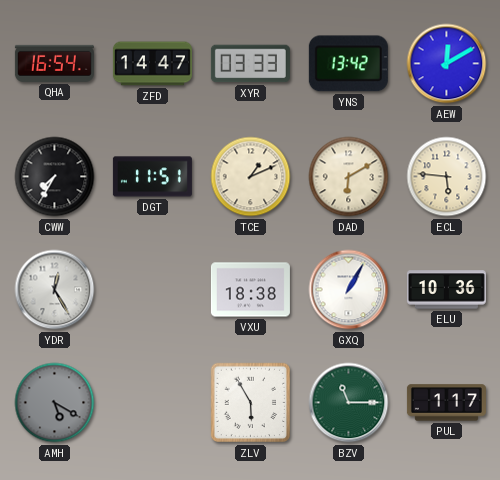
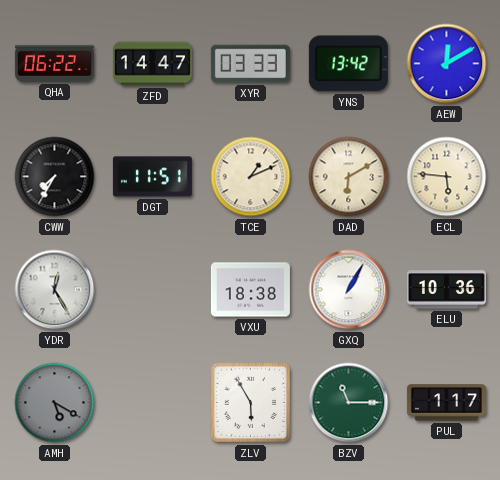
QHA: 16:54 -> 06:22 (54, 63)
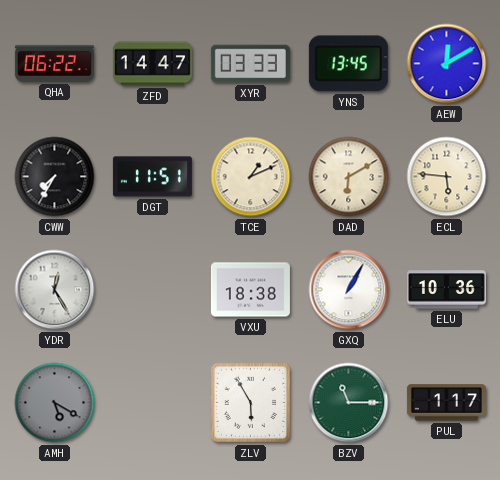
YNS: 13:42 -> 13:45 (348, 64)
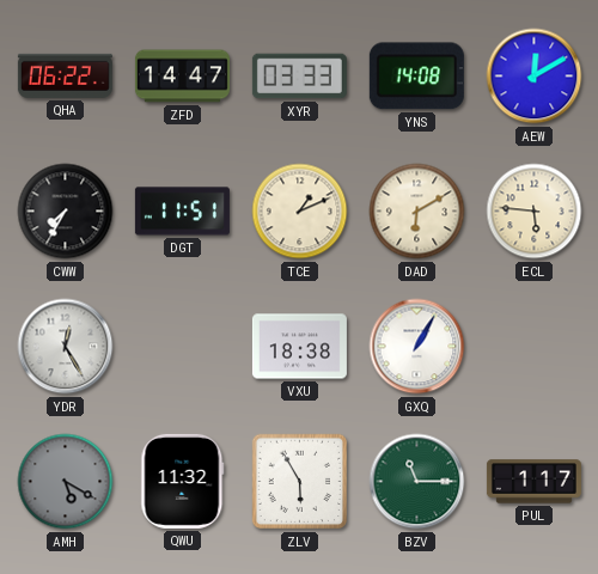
YNS: 13:45 -> 14:08 (416, 77)
ELU: 10:36 -> none (446, 290)
QWU: none -> 11:32 (183, 481)
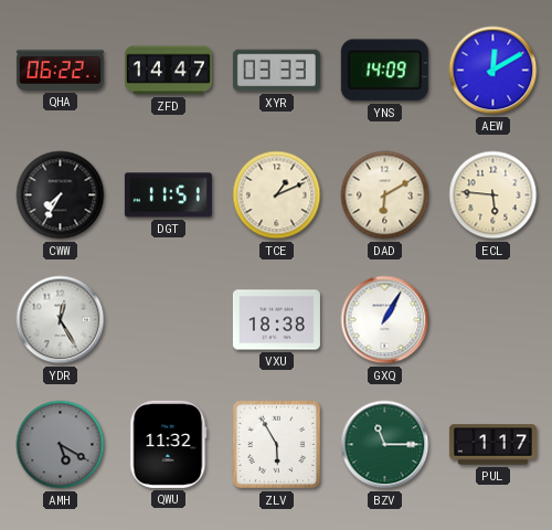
YNS: 14:08 -> 14:09 (384, 71)
